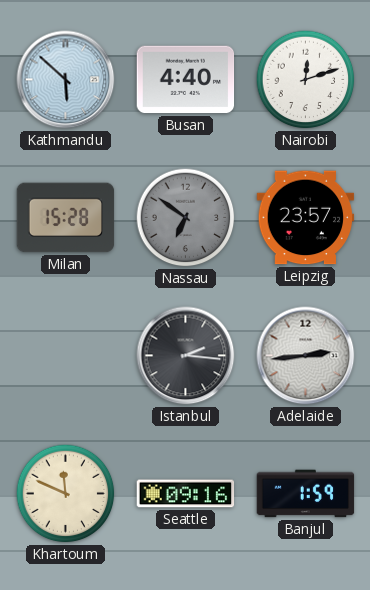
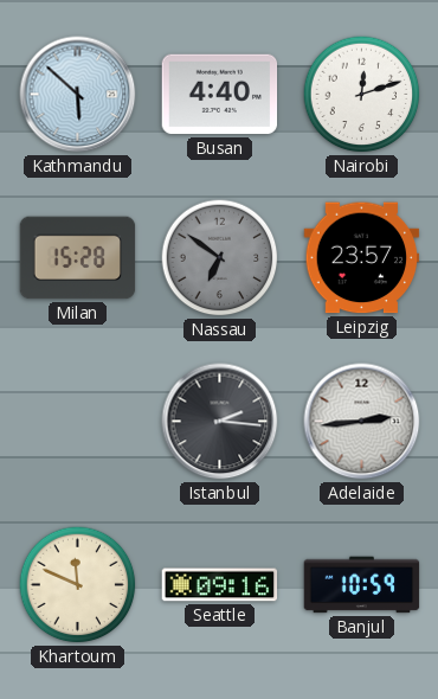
Banjul: 1:59 -> 10:59 (362, 585)
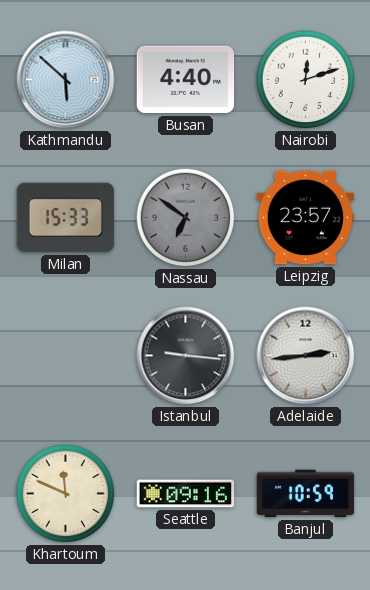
Milan: 15:28 -> 15:33 (66, 218)
Istanbul: 2:16 -> 9:16 (186, 356)
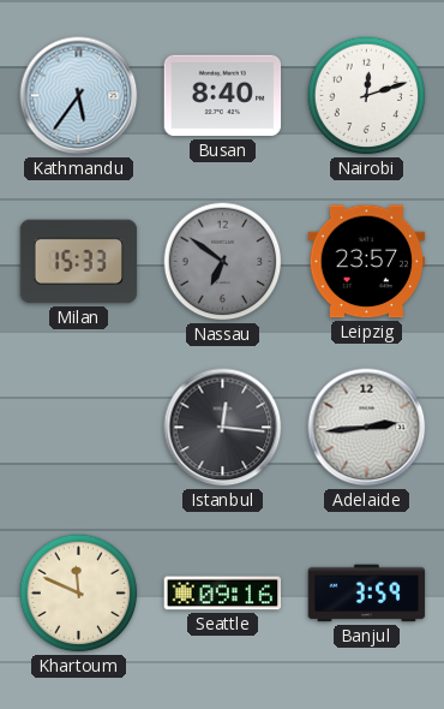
Kathmandu: 5:52 -> 5:36 (79, 96)
Busan: 4:40 -> 8:40 (223, 96)
Istanbul: 9:16 -> 12:16 (223, 428)
Banjul: 10:59 -> 3:59 (367, 594)
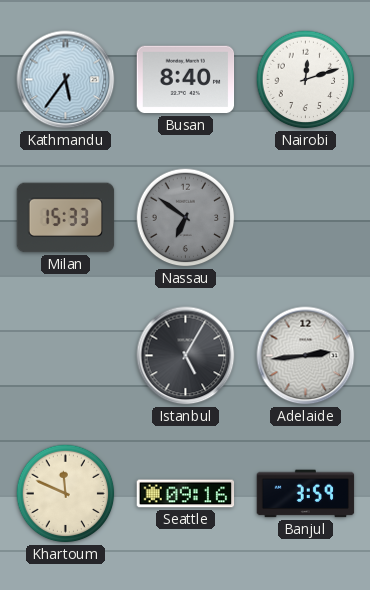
Leipzig: 23:57 -> none (367, 262)
Istanbul: 12:16 -> 5:05 (186, 356)
